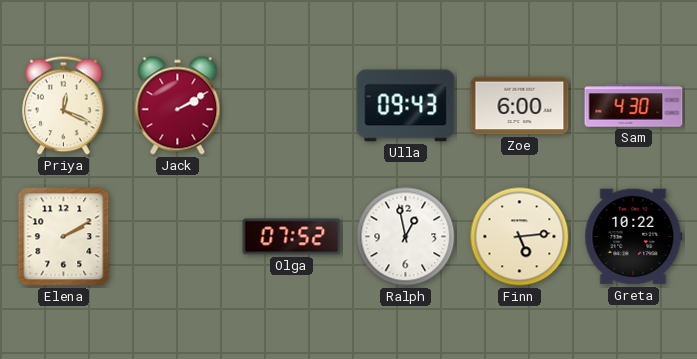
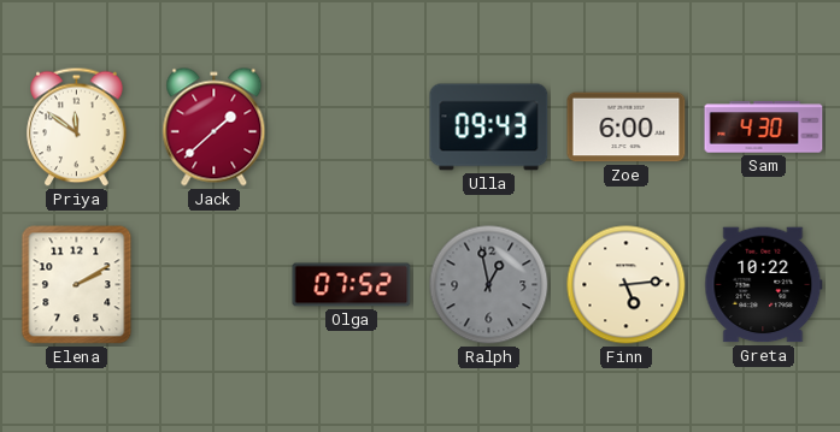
Priya: 12:19 -> 11:51 (77, 128)
Jack: 2:10 -> 1:38 (215, 128)
Ralph dial: white -> grey (489, 285)
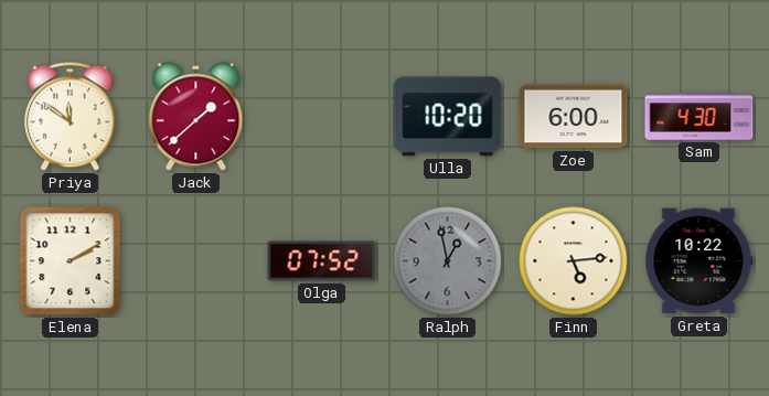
Ulla: 09:43 -> 10:20 (448, 117)
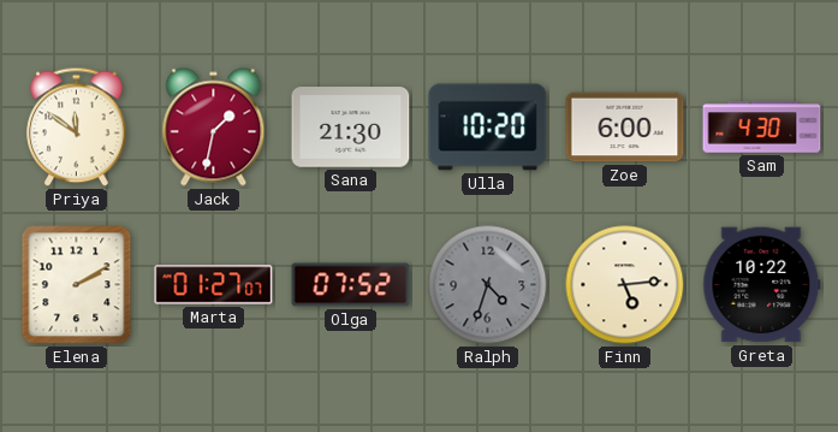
Jack: 1:38 -> 1:32 (214, 128)
Sana: none -> 21:30 (351, 128)
Marta: none -> 01:27 (214, 285)
Ralph: 12:58 -> 4:33 (488, 285)
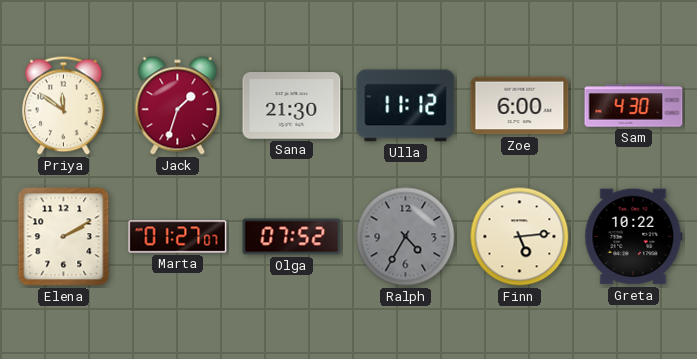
Jack: 1:32 -> 1:33 (178, 106)
Ulla: 10:20 -> 11:12 (406, 106)
Ralph: 4:33 -> 4:35 (406, 237)
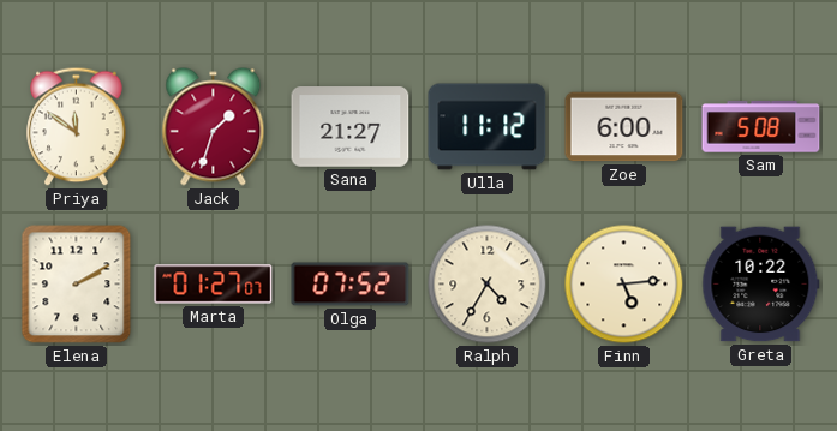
Sana: 21:30 -> 21:27 (351, 127)
Sam: 4:30 -> 5:08 (761, 127)
Ralph dial: grey -> cream (488, 285)
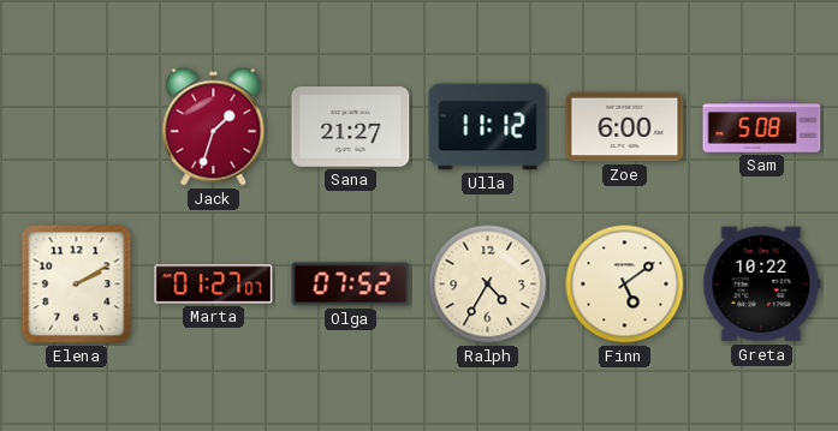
Priya: 11:51 -> none (77, 127)
Finn: 5:14 -> 5:09 (625, 285)
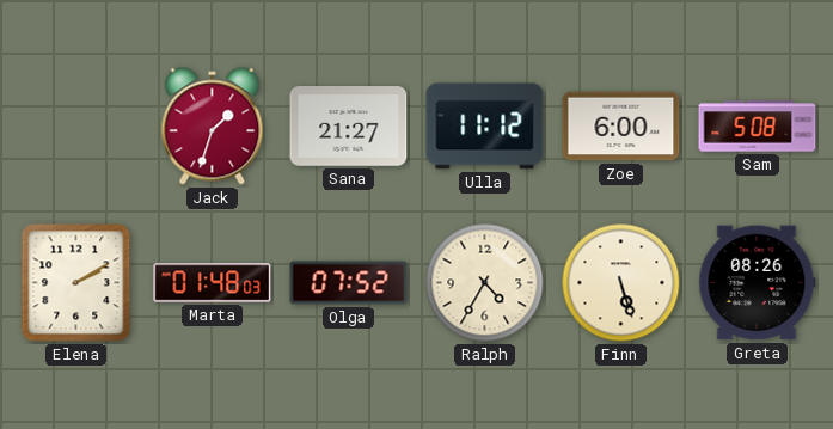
Marta: 01:27 -> 01:48 (213, 283)
Finn: 5:09 -> 5:27 (621, 283)
Greta: 10:22 -> 08:26 (758, 283)
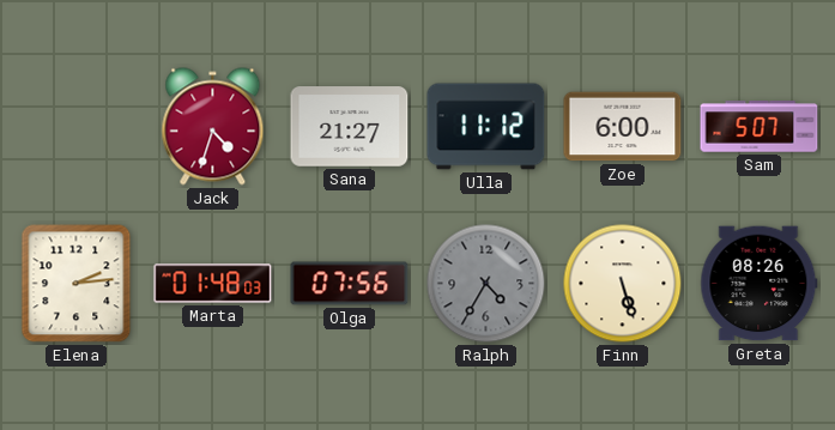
Jack: 1:33 -> 4:33 (213, 127)
Sam: 5:08 -> 5:07 (760, 127)
Elena: 2:10 -> 2:14 (77, 284)
Olga: 07:52 -> 07:56 (350, 284)
Ralph dial: cream -> grey (486, 284)
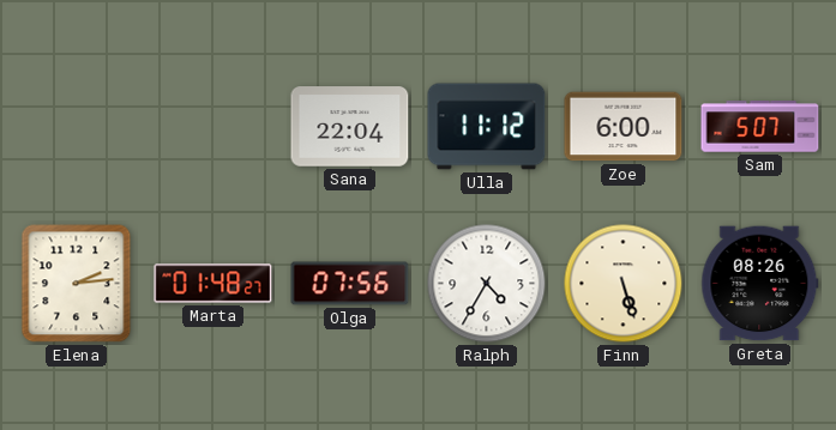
Jack: 4:33 -> none (213, 127)
Sana: 21:27 -> 22:04 (350, 127)
Marta: 01:48:03 -> 01:48:27 (213, 284)
Ralph dial: grey -> white (487, 284)
